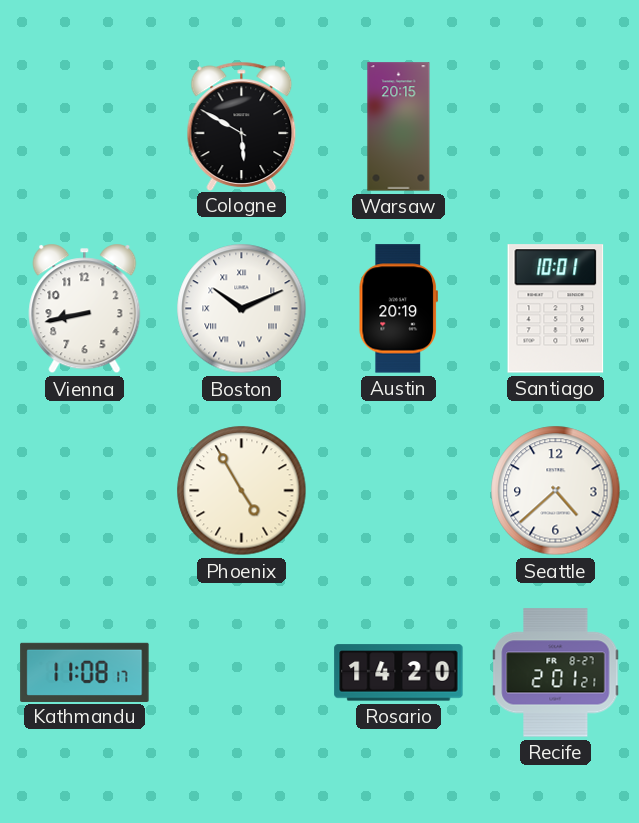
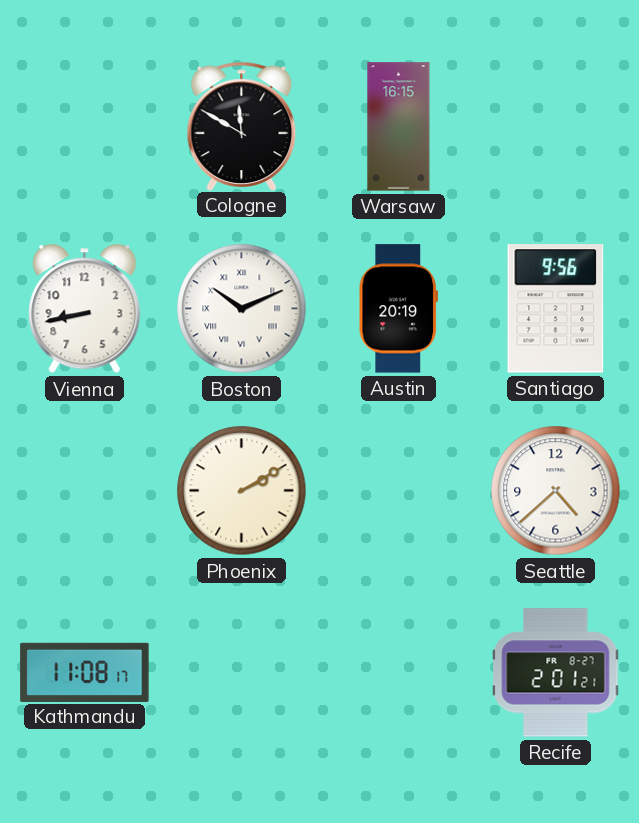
Cologne: 5:50 -> 11:50 (242, 126)
Warsaw: 20:15 -> 16:15 (399, 127)
Santiago: 10:01 -> 9:56 (556, 309)
Phoenix: 4:55 -> 2:10 (242, 491)
Rosario: 14:20 -> none (399, 673)
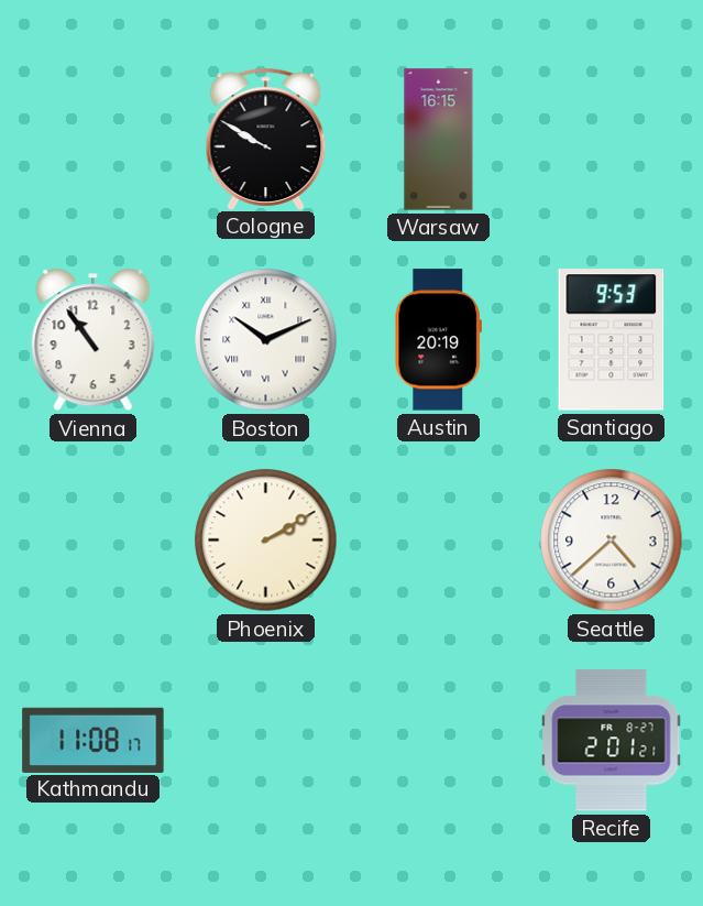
Cologne: 11:50 -> 9:50 (266, 139)
Vienna: 8:43 -> 10:54 (94, 340)
Santiago: 9:56 -> 9:53 (612, 340)
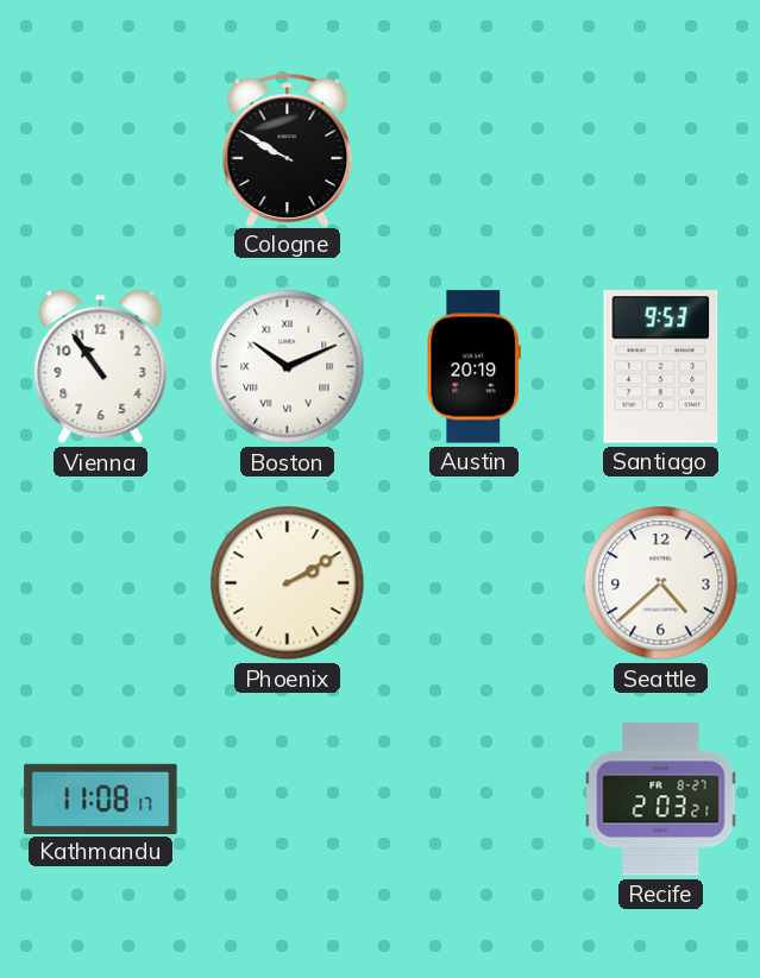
Warsaw: 16:15 -> none (439, 140)
Recife: 2:01 -> 2:03 (661, 800)
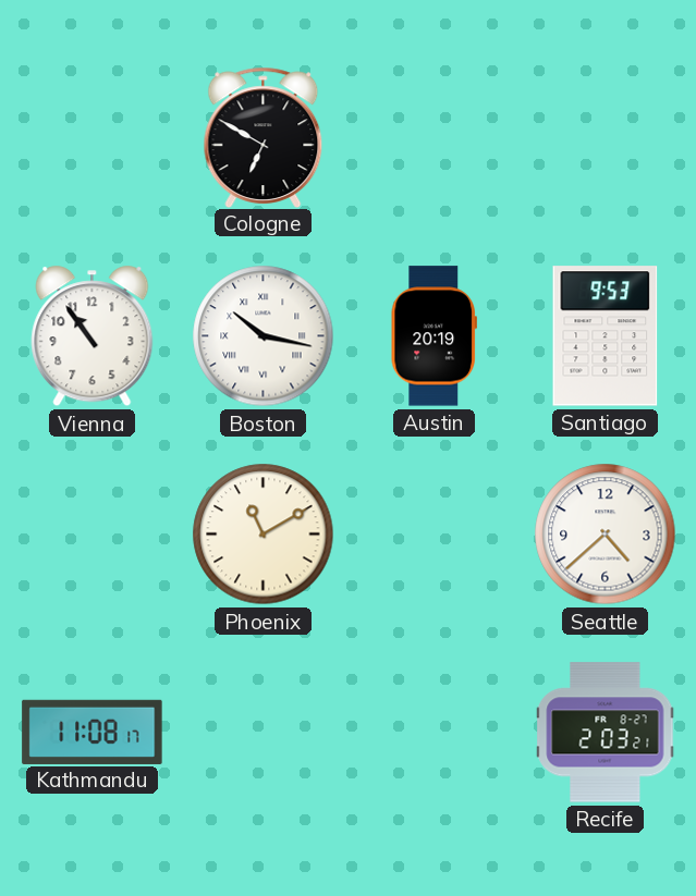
Cologne: 9:50 -> 6:50 (264, 137)
Boston: 10:11 -> 10:17 (264, 336)
Phoenix: 2:10 -> 11:10 (264, 535)
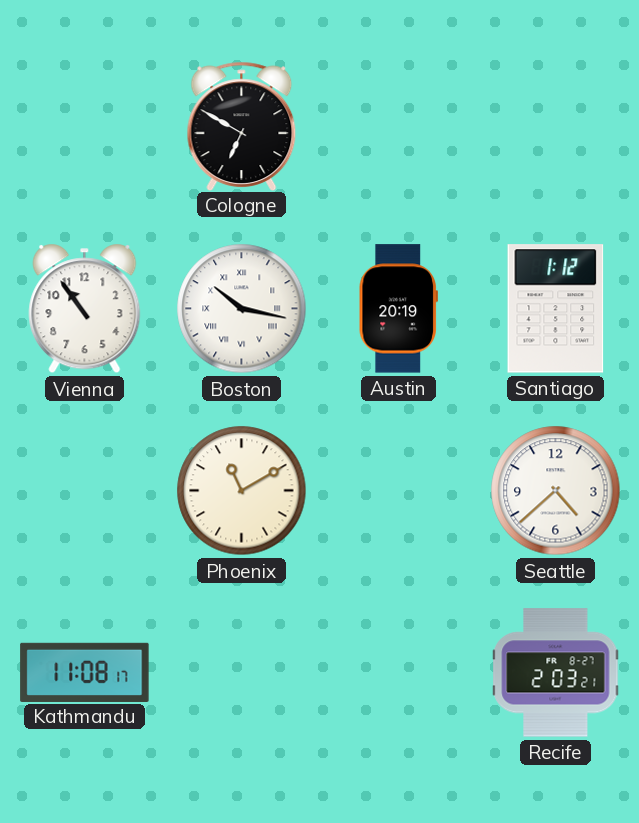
Santiago: 9:53 -> 1:12 (556, 309)
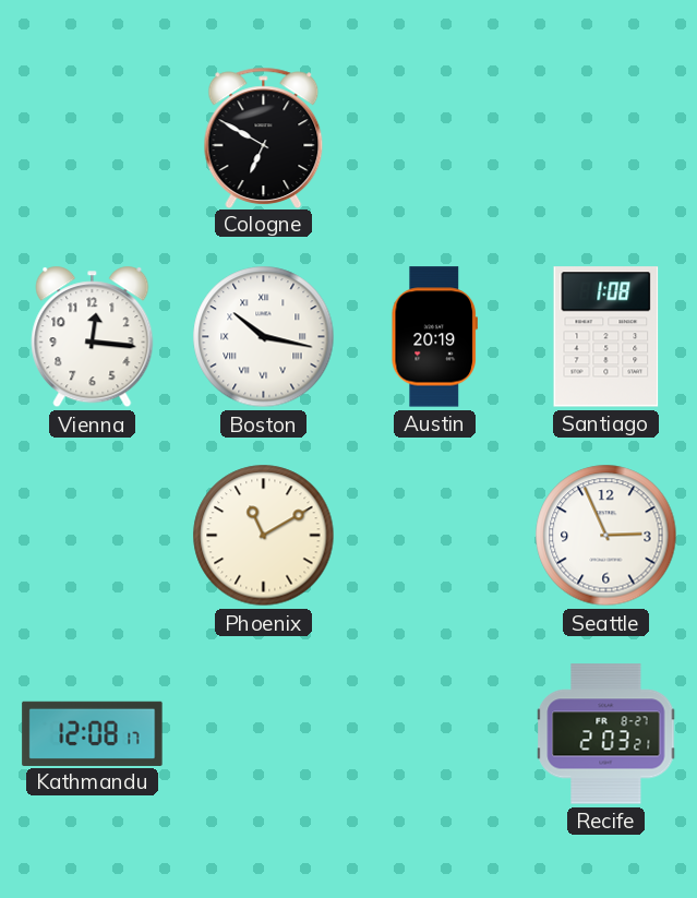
Vienna: 10:54 -> 12:16 (93, 337)
Santiago: 1:12 -> 1:08 (606, 337)
Seattle: 4:38 -> 2:56 (606, 536)
Kathmandu: 11:08 -> 12:08 (93, 733)
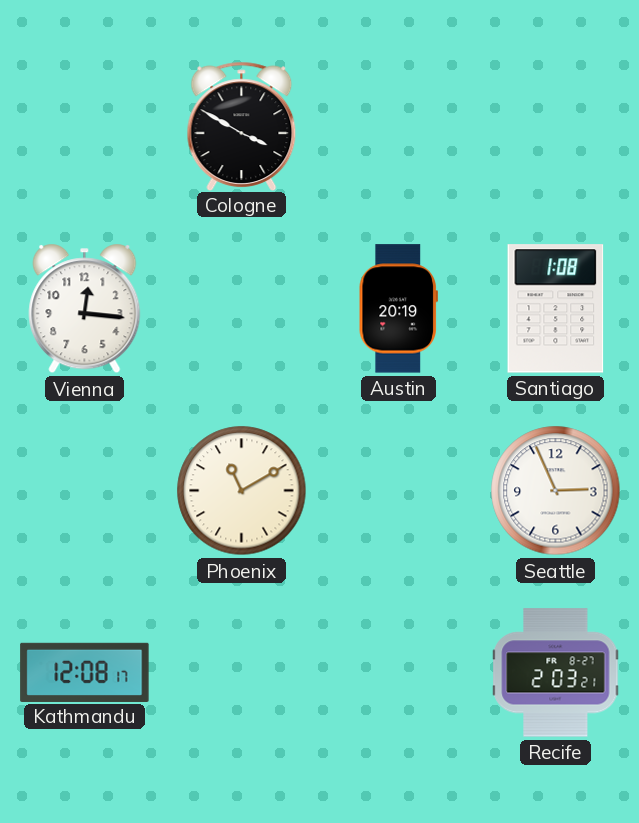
Cologne: 6:50 -> 3:50 (242, 126)
Boston: 10:17 -> none (264, 337)
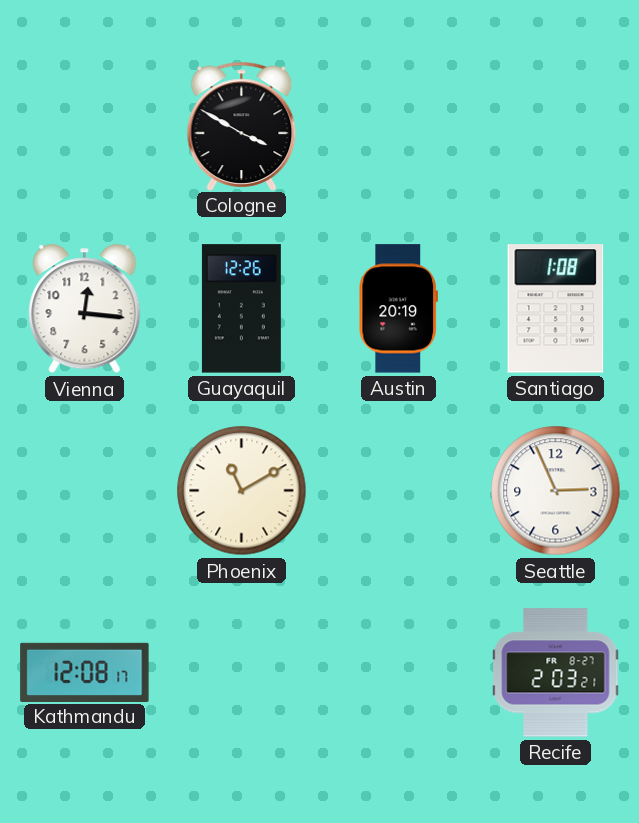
Guayaquil: none -> 12:26 (241, 309)
